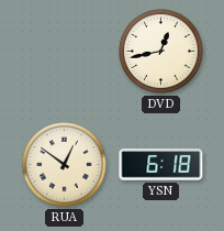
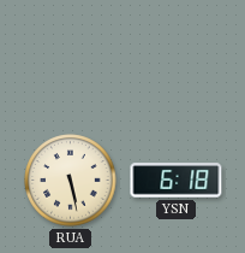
DVD: 12:43 -> none (161, 52)
RUA: 12:51 -> 5:28 (71, 181)
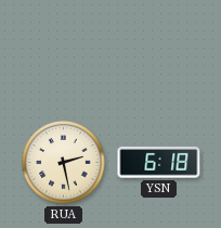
RUA: 5:28 -> 2:28 (64, 163)
